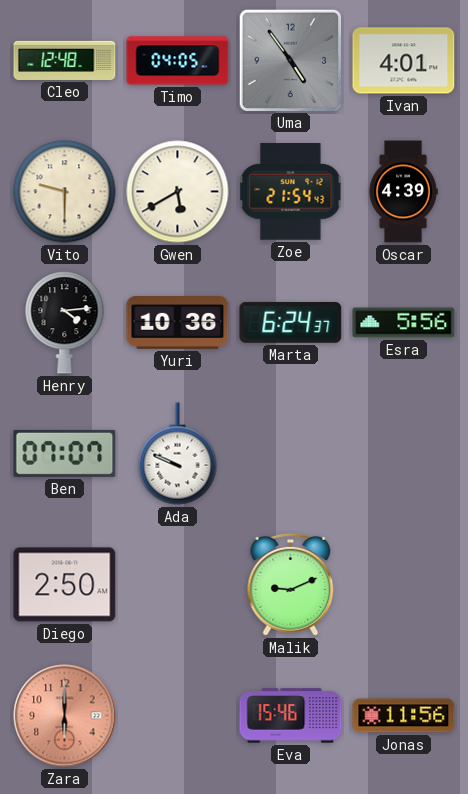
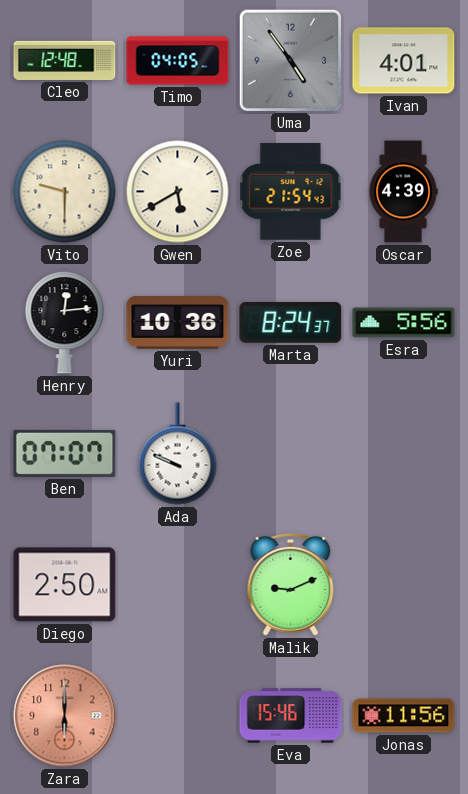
Henry: 4:14 -> 12:14 (65, 323)
Marta: 6:24 -> 8:24 (291, 322)
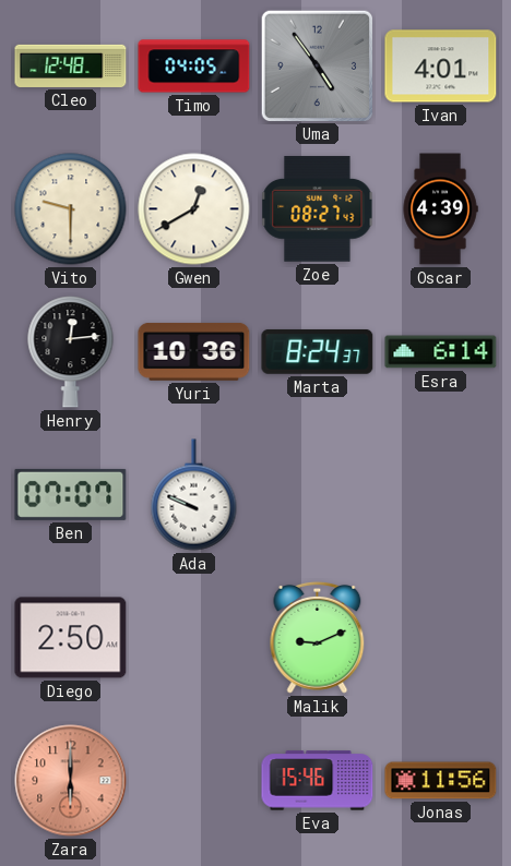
Gwen: 5:40 -> 12:40 (194, 209)
Zoe: 21:54 -> 08:27 (318, 209)
Esra: 5:56 -> 6:14 (441, 352)
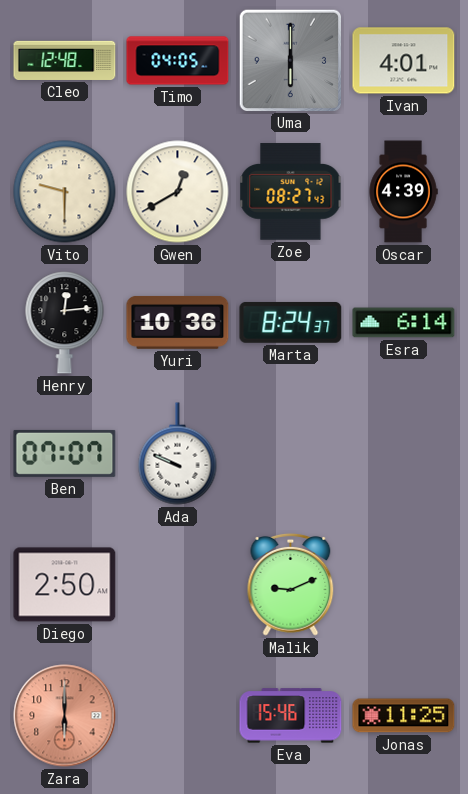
Uma: 4:54 -> 6:00 (290, 60)
Jonas: 11:56 -> 11:25 (404, 716)
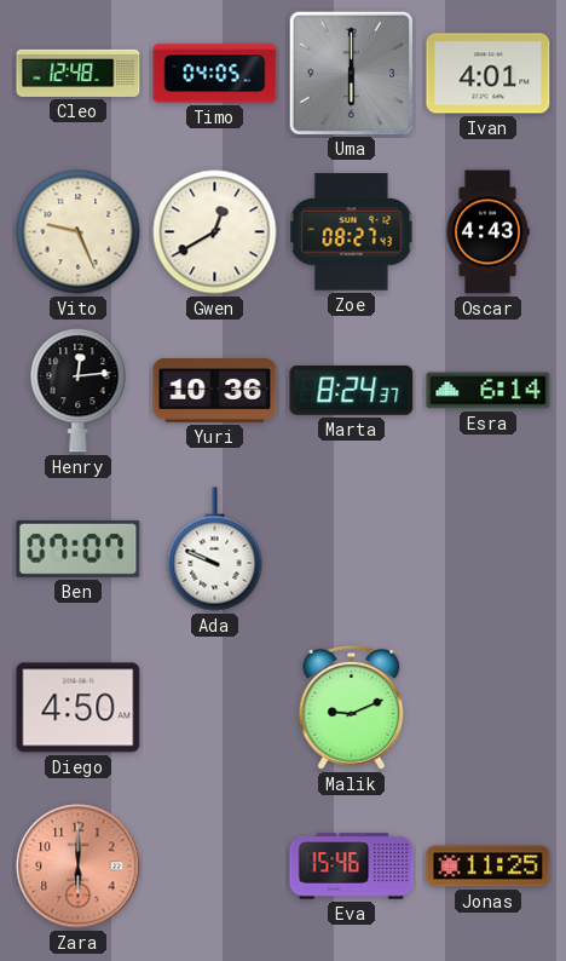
Vito: 9:30 -> 9:26 (79, 232)
Oscar: 4:39 -> 4:43 (487, 232)
Diego: 2:50 -> 4:50 (79, 708)
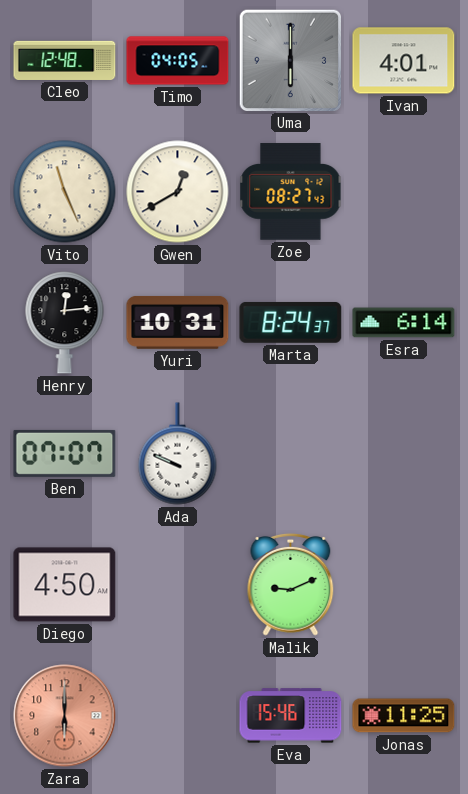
Vito: 9:26 -> 11:26 (65, 192)
Oscar: 4:43 -> none (487, 232)
Yuri: 10:36 -> 10:31 (178, 322)
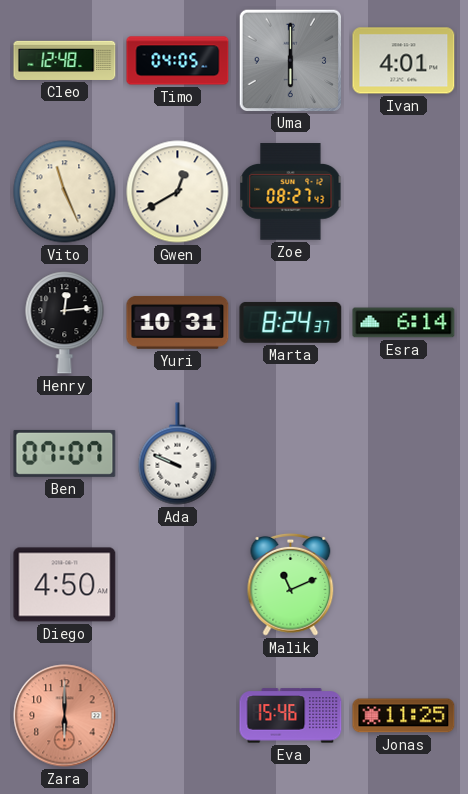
Malik: 9:11 -> 11:11 (291, 584)
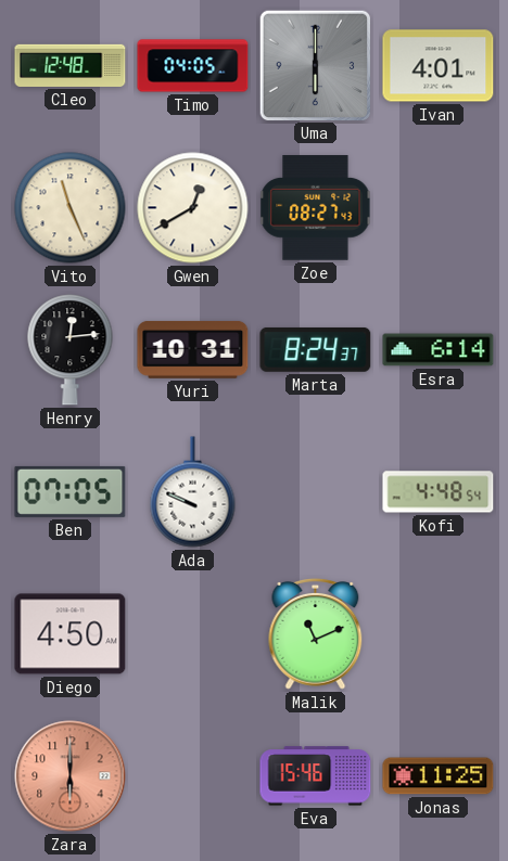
Ben: 07:07 -> 07:05 (71, 491)
Kofi: none -> 4:48 (439, 492)
